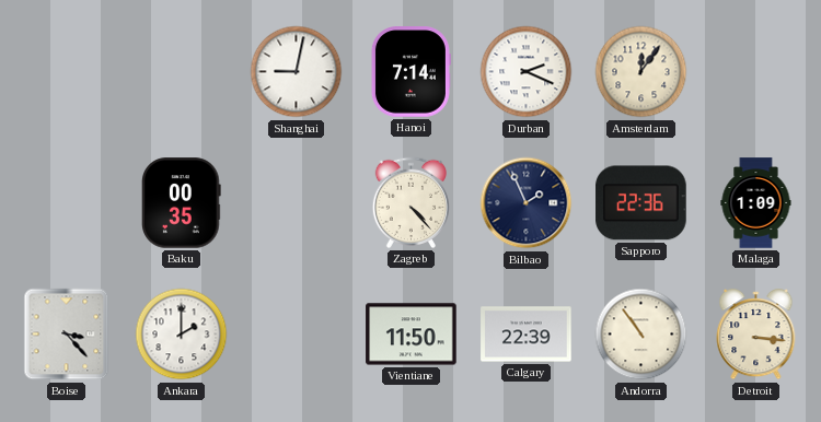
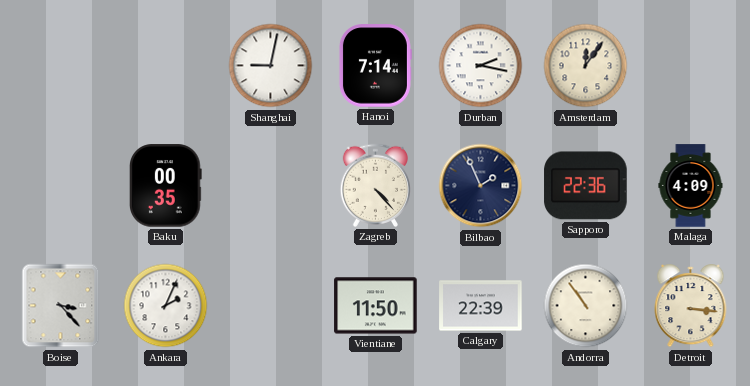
Durban: 2:19 -> 2:17 (481, 66)
Malaga: 1:09 -> 4:09 (691, 186)
Ankara: 2:00 -> 2:04 (166, 306)
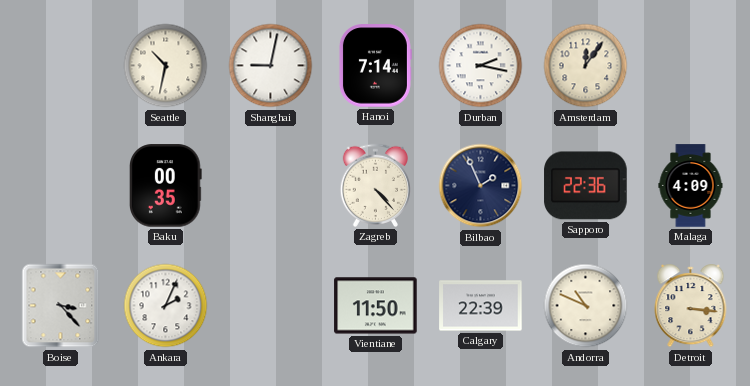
Seattle: none -> 10:32 (166, 66)
Andorra: 10:54 -> 10:49 (586, 306)
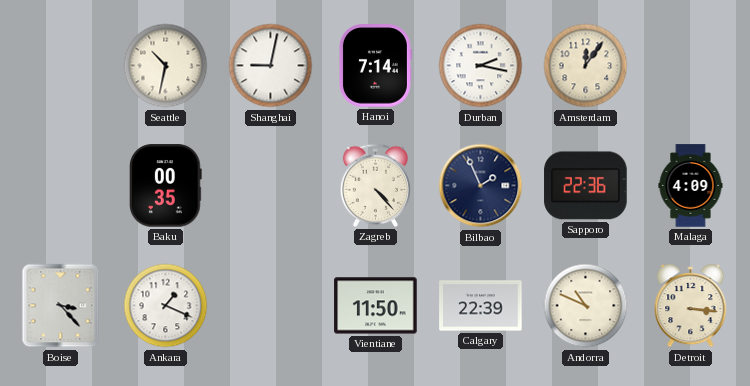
Ankara: 2:04 -> 1:19 (166, 306)
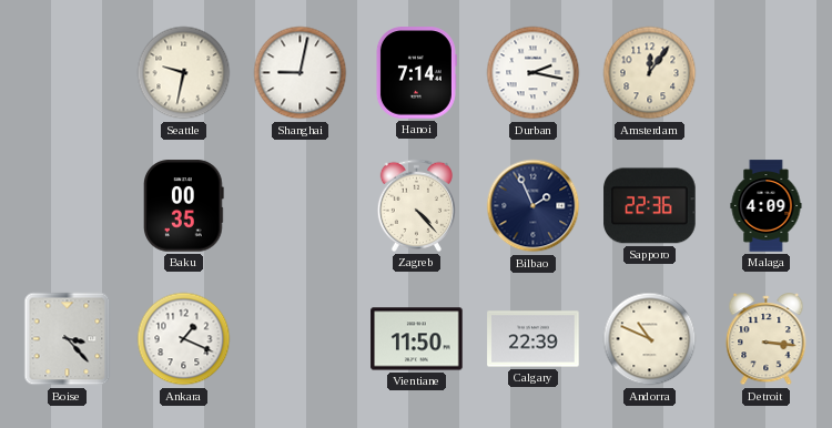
Seattle: 10:32 -> 9:32 (184, 73)
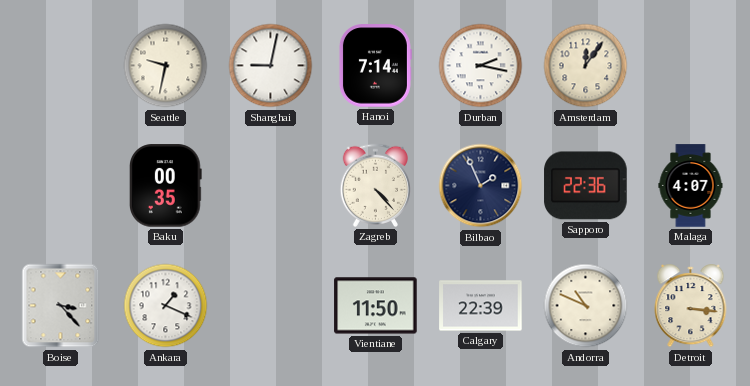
Malaga: 4:09 -> 4:07 (691, 186)
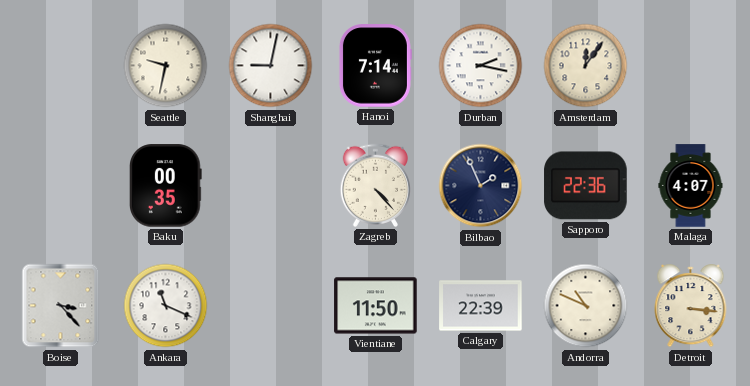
Ankara: 1:19 -> 11:19 (166, 306)
